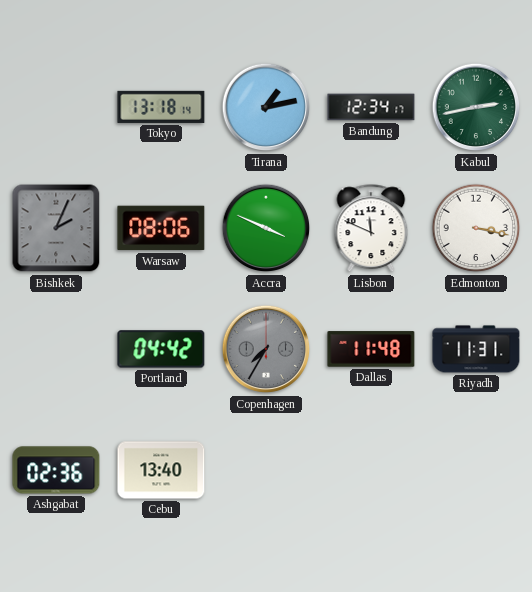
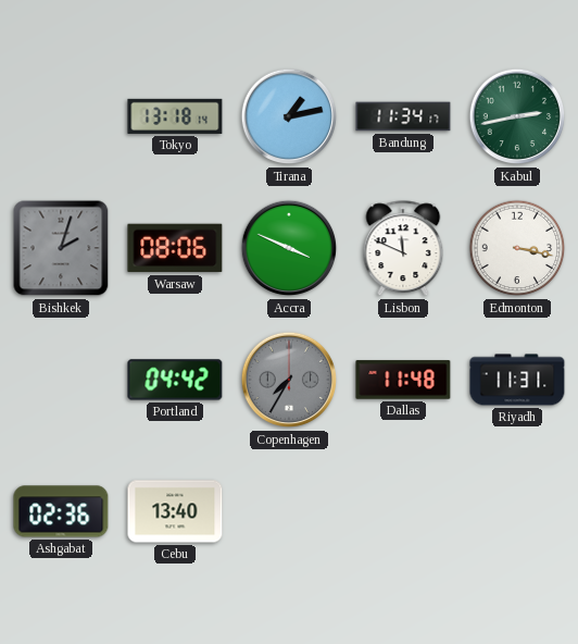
Bandung: 12:34 -> 11:34 (403, 116)
Bishkek: 2:04 -> 2:03 (61, 248)
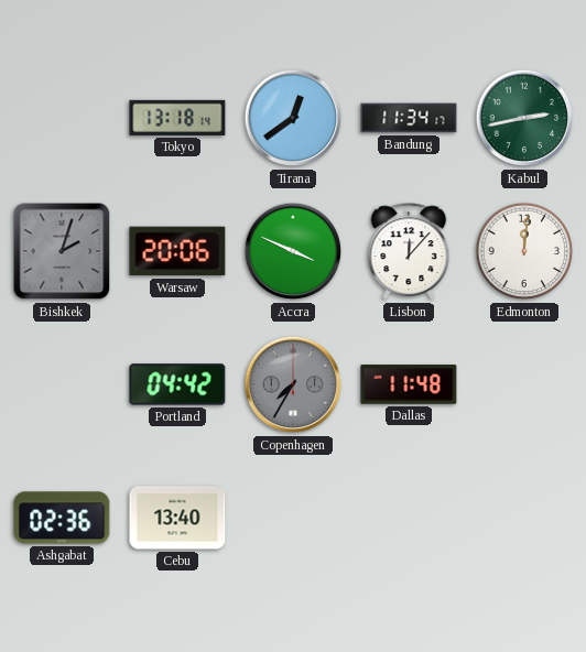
Tirana: 1:13 -> 12:39 (293, 118)
Warsaw: 08:06 -> 20:06 (177, 251)
Lisbon: 11:49 -> 12:07 (409, 252)
Edmonton: 3:17 -> 12:01 (524, 251)
Riyadh: 11:31 -> none (517, 380)
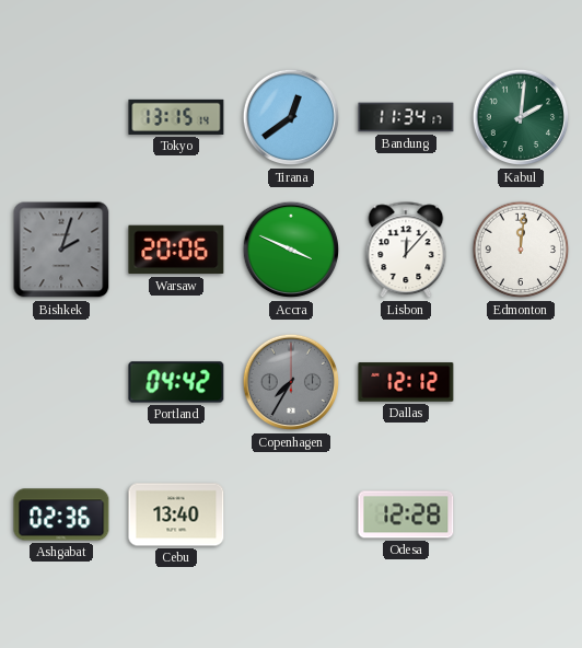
Tokyo: 13:18 -> 13:15 (176, 117)
Kabul: 2:43 -> 2:01 (521, 117)
Dallas: 11:48 -> 12:12 (406, 382)
Odesa: none -> 12:28 (406, 514)
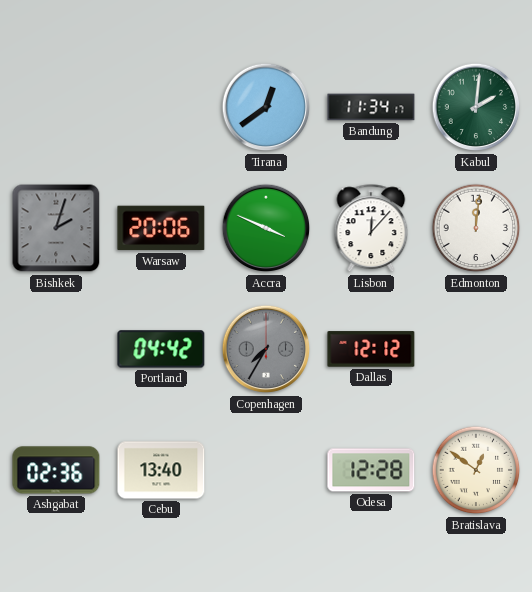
Tokyo: 13:15 -> none (176, 117)
Bratislava: none -> 12:51 (476, 470)
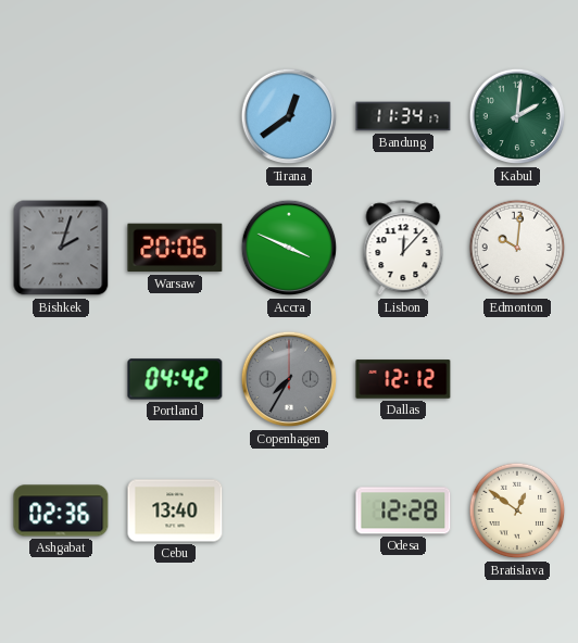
Edmonton: 12:01 -> 10:01 (517, 248)
